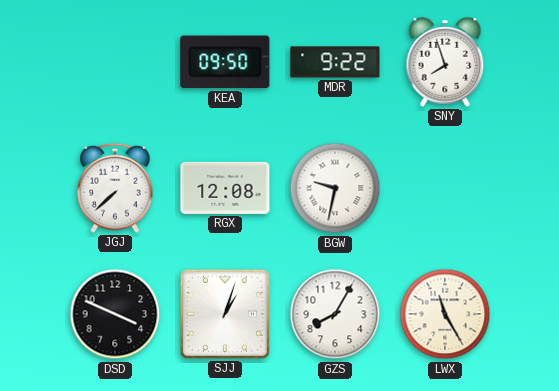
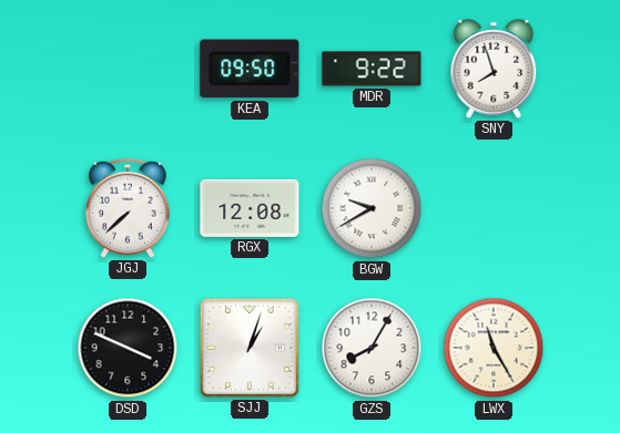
BGW: 9:32 -> 9:40 (372, 208)
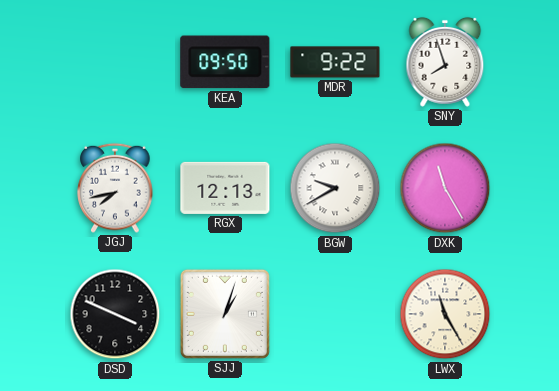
JGJ: 7:38 -> 7:43 (115, 188)
RGX: 12:08 -> 12:13 (225, 188)
DXK: none -> 11:25 (445, 188)
GZS: 8:05 -> none (372, 348)
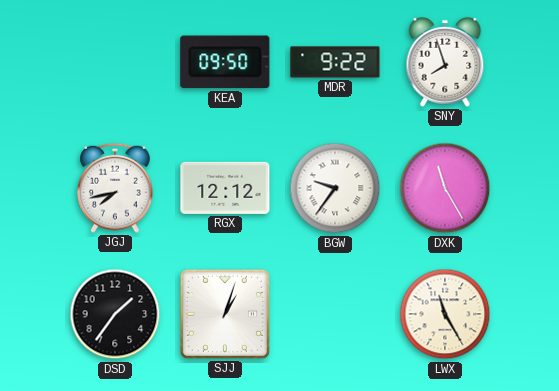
RGX: 12:13 -> 12:12 (225, 188)
BGW: 9:40 -> 9:36 (335, 188)
DSD: 3:49 -> 1:36 (115, 314)
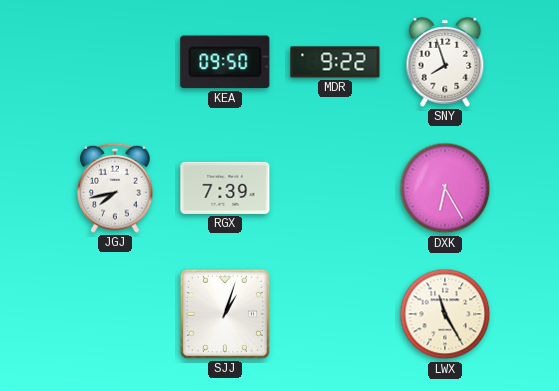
RGX: 12:12 -> 7:39 (225, 188)
BGW: 9:36 -> none (335, 188)
DXK: 11:25 -> 6:25 (445, 188)
DSD: 1:36 -> none (115, 314)
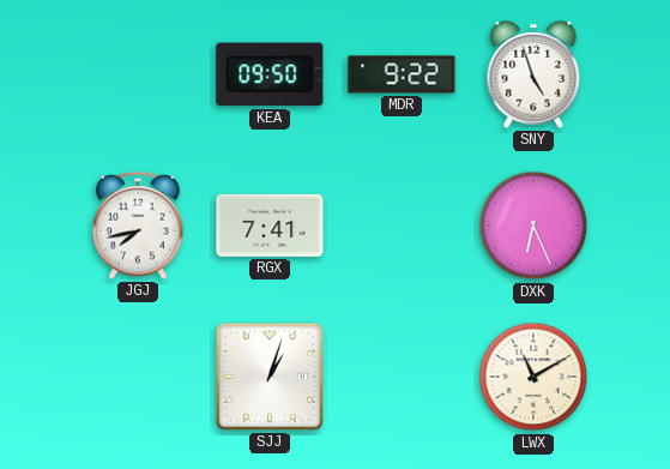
SNY: 7:57 -> 4:57 (533, 74)
RGX: 7:39 -> 7:41 (270, 226)
DXK: 6:25 -> 6:26 (533, 226)
LWX: 11:25 -> 11:10 (533, 377)
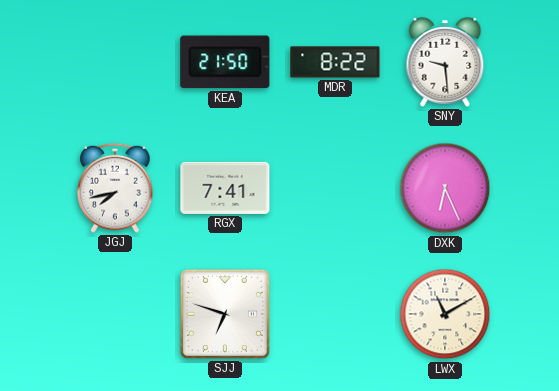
KEA: 09:50 -> 21:50 (225, 62)
MDR: 9:22 -> 8:22 (335, 62)
SNY: 4:57 -> 9:29 (445, 62)
SJJ: 1:03 -> 6:48 (225, 314)
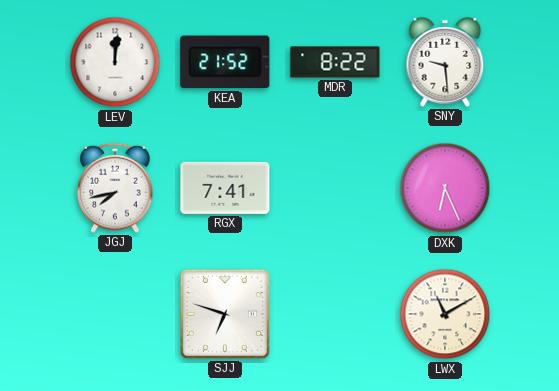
LEV: none -> 12:01 (115, 62)
KEA: 21:50 -> 21:52 (225, 62)
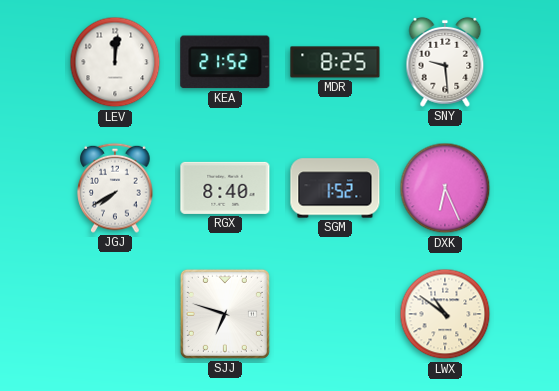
MDR: 8:22 -> 8:25 (335, 62)
JGJ: 7:43 -> 7:40 (115, 188)
RGX: 7:41 -> 8:40 (225, 188)
SGM: none -> 1:52 (335, 188)
LWX: 11:10 -> 10:51 (445, 314)
